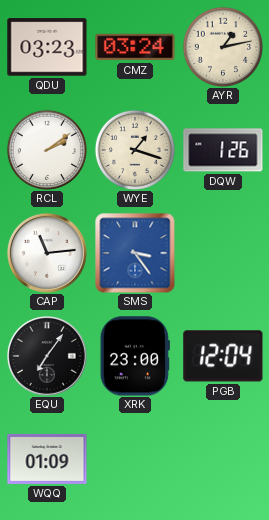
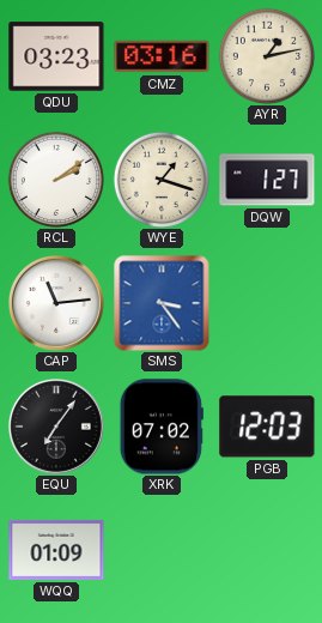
CMZ: 03:24 -> 03:16 (162, 56)
DQW: 1:26 -> 1:27 (267, 180)
XRK: 23:00 -> 07:02 (162, 427)
PGB: 12:04 -> 12:03 (267, 427)
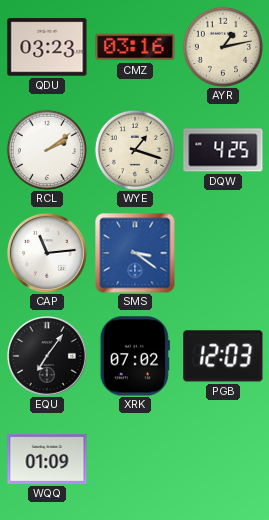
DQW: 1:27 -> 4:25 (223, 150)
SMS: 3:24 -> 3:21 (135, 253)
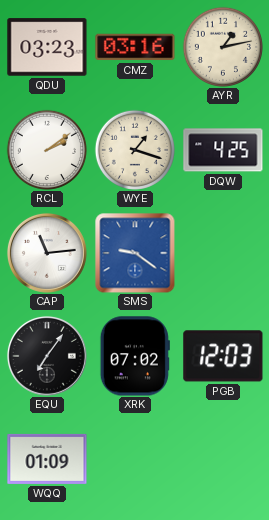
SMS: 3:21 -> 9:21 (135, 253)
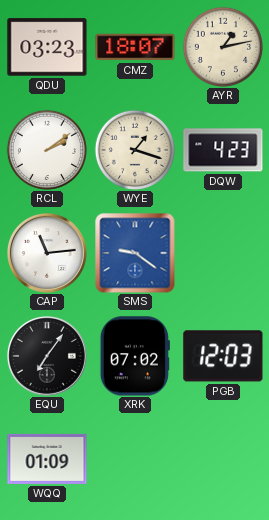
CMZ: 03:16 -> 18:07 (135, 47)
DQW: 4:25 -> 4:23 (223, 150)
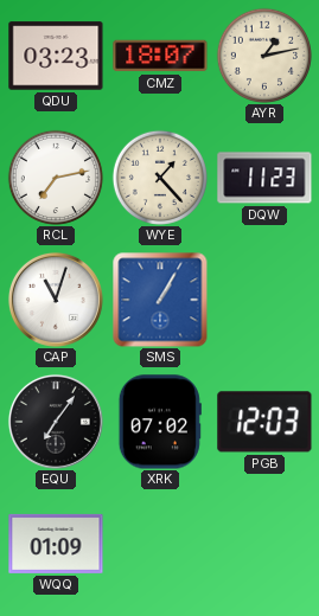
RCL: 2:09 -> 7:13 (56, 178)
WYE: 1:18 -> 1:23 (160, 178)
DQW: 4:23 -> 11:23 (264, 178)
CAP: 11:14 -> 11:03 (56, 300)
SMS: 9:21 -> 1:05 (160, 300)
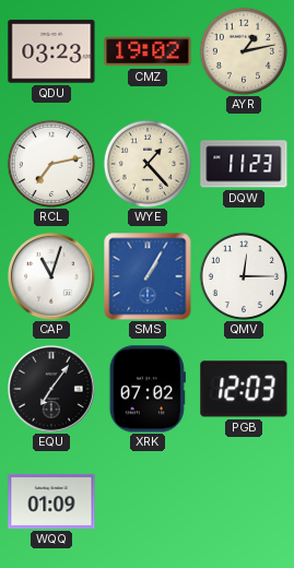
CMZ: 18:07 -> 19:02 (148, 51)
QMV: none -> 12:15 (244, 276)
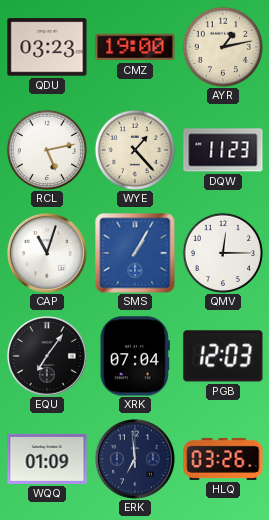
CMZ: 19:02 -> 19:00 (135, 47)
RCL: 7:13 -> 5:13 (47, 150)
XRK: 07:02 -> 07:04 (135, 356)
ERK: none -> 6:59 (135, 459)
HLQ: none -> 03:26 (223, 459)
